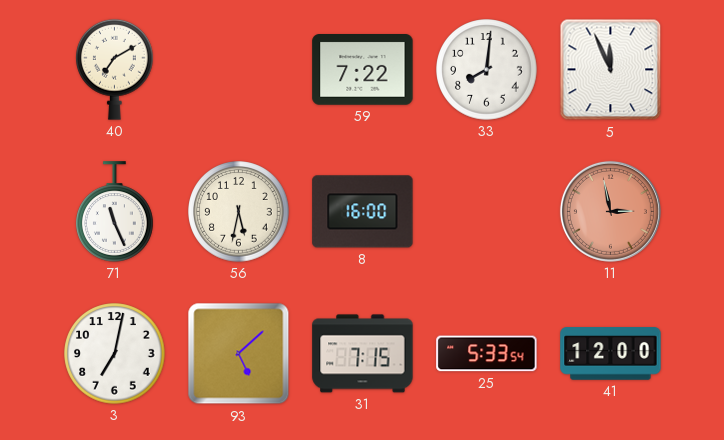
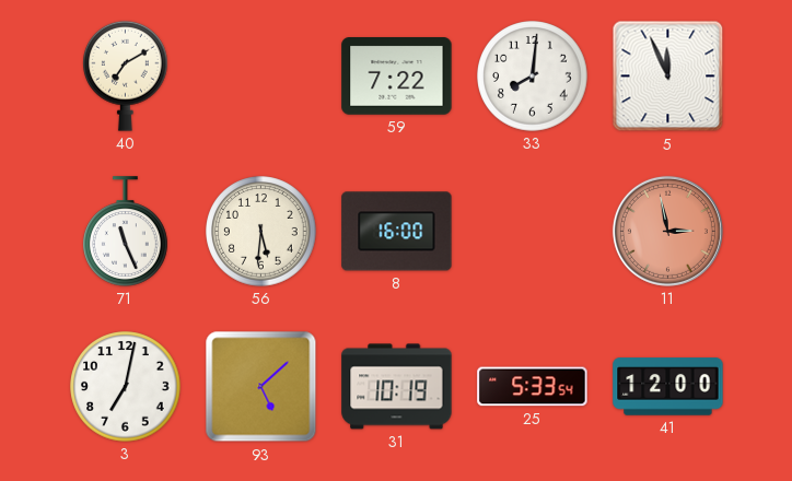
56: 5:32 -> 5:31 (261, 232)
31: 7:15 -> 10:19 (397, 387)
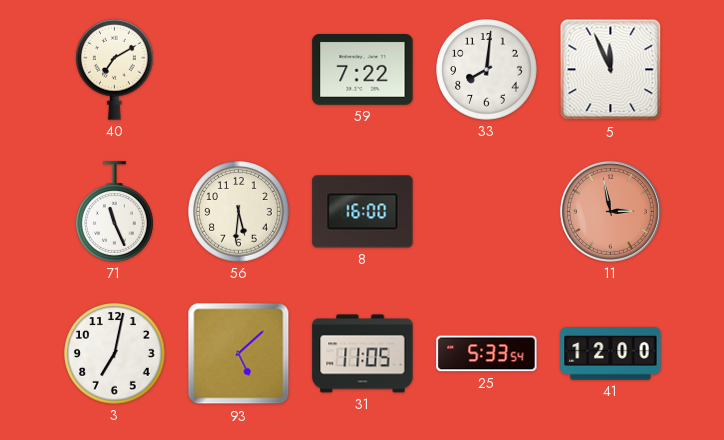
31: 10:19 -> 11:05 (363, 354)
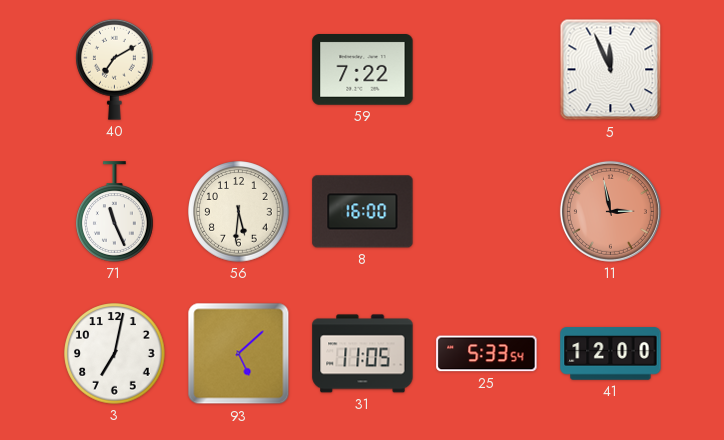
33: 8:01 -> none (487, 70)
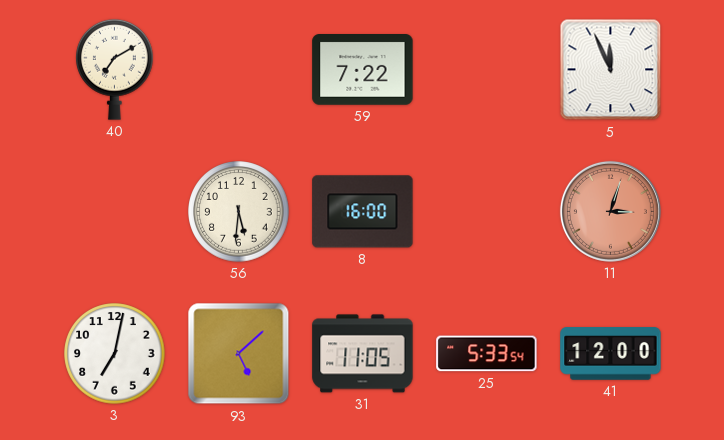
71: 11:26 -> none (115, 212)
11: 2:58 -> 3:03 (610, 211)
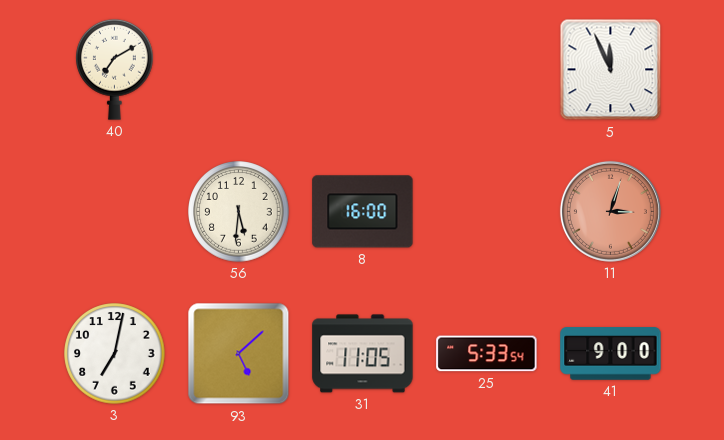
59: 7:22 -> none (363, 70)
41: 12:00 -> 9:00 (611, 354)
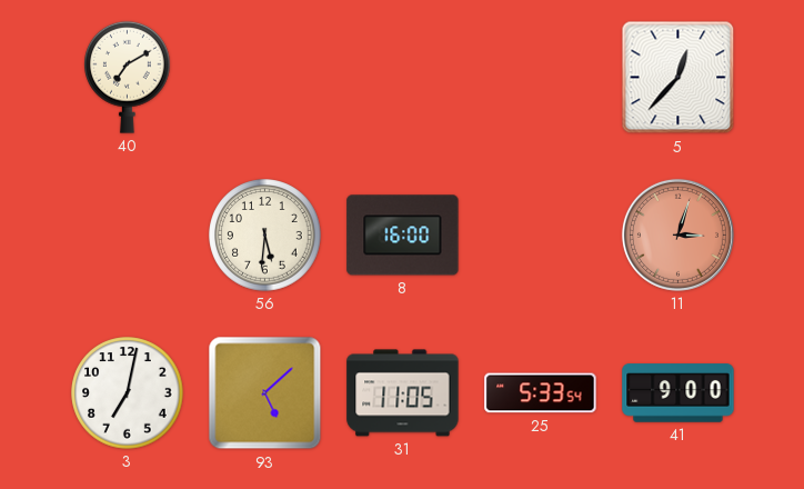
5: 11:56 -> 12:37 (679, 78)
